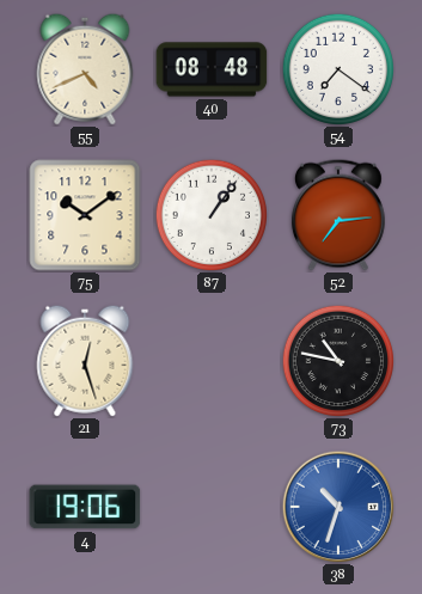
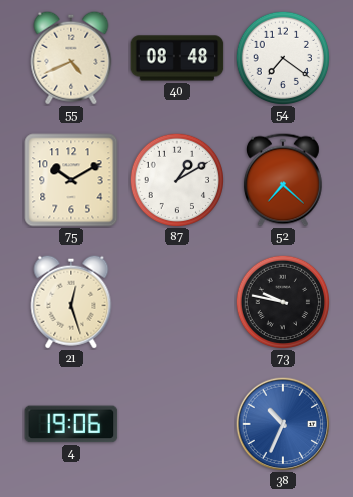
75: 10:09 -> 10:10 (71, 180)
87: 1:06 -> 1:10 (176, 179)
52: 7:14 -> 7:22 (283, 180)
73: 10:47 -> 9:47 (282, 301)
38: 10:33 -> 10:34 (283, 424)
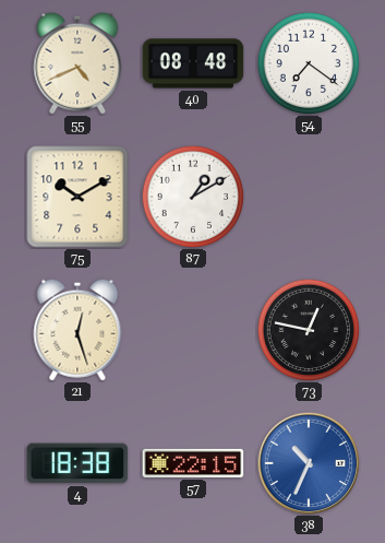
52: 7:22 -> none (283, 180)
73: 9:47 -> 12:47 (308, 329)
4: 19:06 -> 18:38 (77, 463)
57: none -> 22:15 (193, 463)
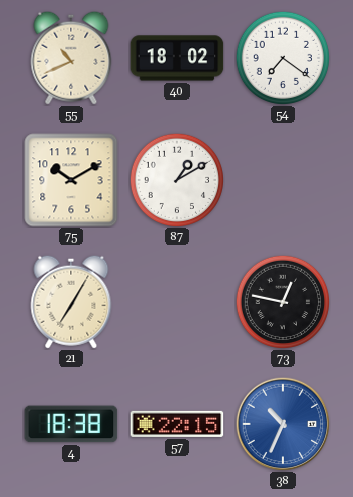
55: 4:41 -> 10:41 (71, 58)
40: 08:48 -> 18:02 (177, 58)
21: 12:27 -> 7:05 (71, 302)
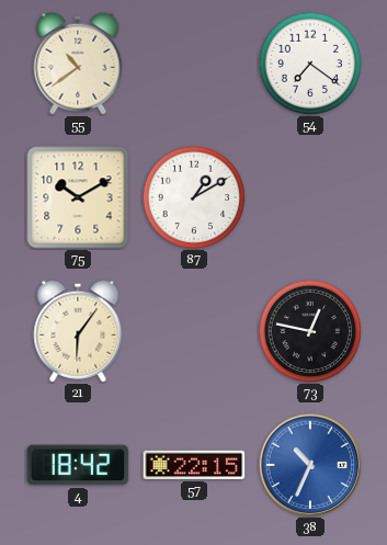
55: 10:41 -> 10:39 (78, 64)
40: 18:02 -> none (177, 58)
21: 7:05 -> 6:06 (78, 331)
4: 18:38 -> 18:42 (78, 465)
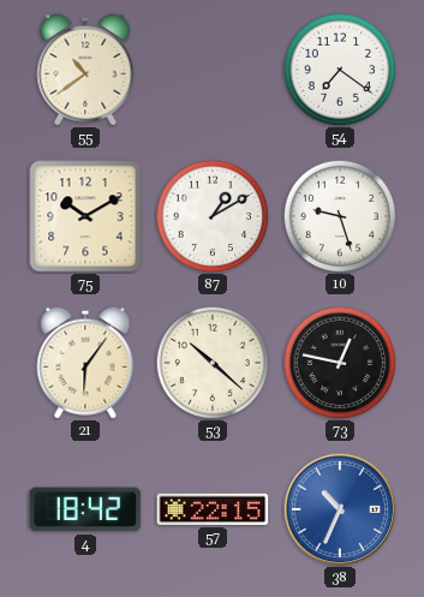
10: none -> 9:27 (339, 215)
53: none -> 10:22 (211, 362)
